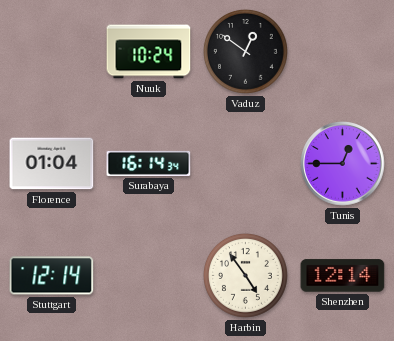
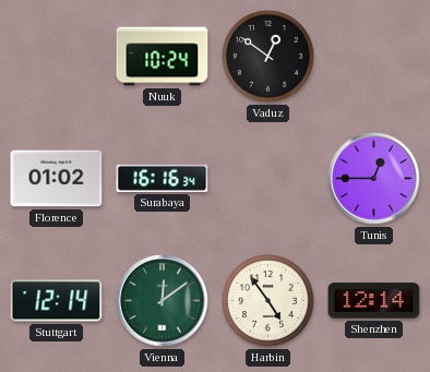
Florence: 01:04 -> 01:02 (57, 179)
Surabaya: 16:14 -> 16:16 (163, 178)
Vienna: none -> 12:09 (163, 301)
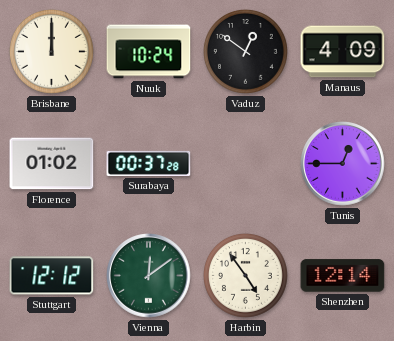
Brisbane: none -> 12:00 (51, 51)
Manaus: none -> 4:09 (343, 52)
Surabaya: 16:16 -> 00:37 (149, 163)
Stuttgart: 12:14 -> 12:12 (52, 276)
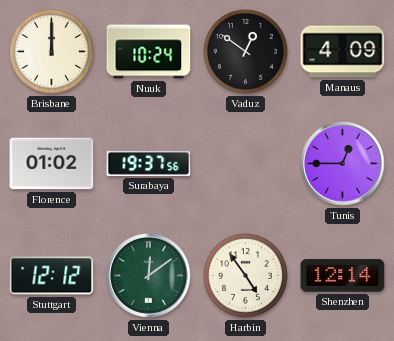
Surabaya: 00:37 -> 19:37 (149, 163)
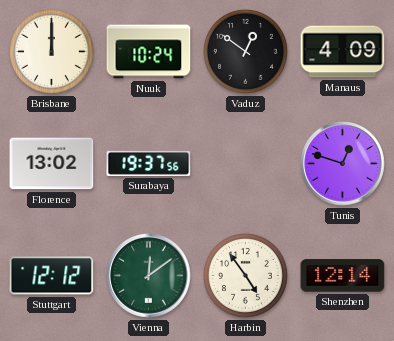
Florence: 01:02 -> 13:02 (52, 164)
Tunis: 12:45 -> 12:48 (343, 164)
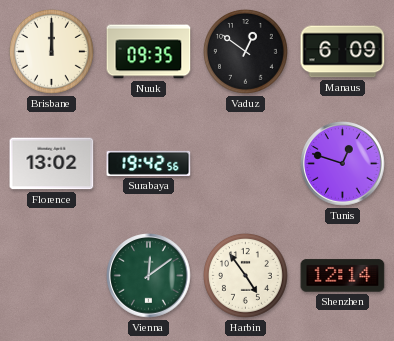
Nuuk: 10:24 -> 09:35 (149, 52)
Manaus: 4:09 -> 6:09 (343, 52)
Surabaya: 19:37 -> 19:42 (149, 163)
Stuttgart: 12:12 -> none (52, 276)
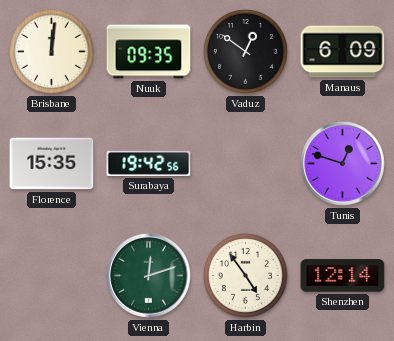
Brisbane: 12:00 -> 12:01 (51, 51)
Florence: 13:02 -> 15:35 (52, 164)
Vienna: 12:09 -> 12:12 (149, 276)
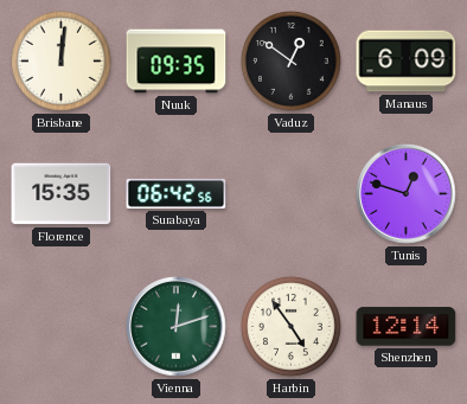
Surabaya: 19:42 -> 06:42 (177, 193)
